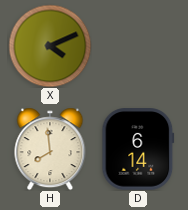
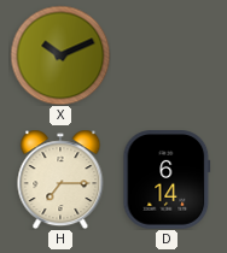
X: 4:11 -> 10:11 (60, 55)
H: 7:59 -> 7:15 (60, 180)
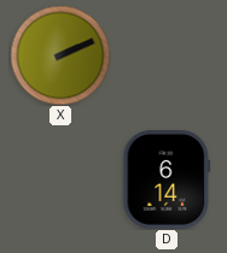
X: 10:11 -> 2:11 (60, 55)
H: 7:15 -> none (60, 180)
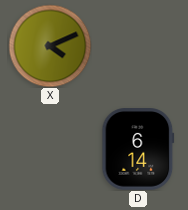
X: 2:11 -> 4:11 (50, 46)
